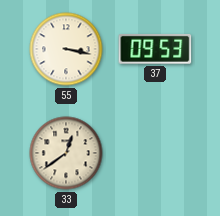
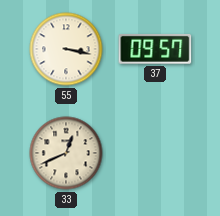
37: 09:53 -> 09:57 (155, 49)
33: 12:39 -> 12:41 (66, 153)
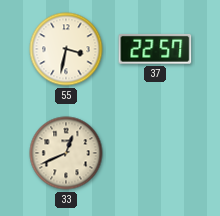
55: 3:17 -> 3:32 (66, 49)
37: 09:57 -> 22:57 (155, 49)
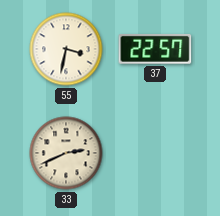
33: 12:41 -> 2:41 (66, 153)
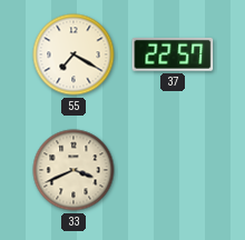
55: 3:32 -> 7:20 (73, 54)
33: 2:41 -> 3:41 (73, 170)
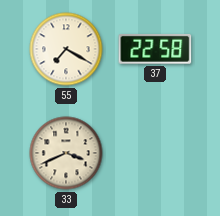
37: 22:57 -> 22:58 (155, 49)
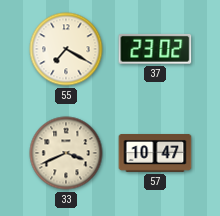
37: 22:58 -> 23:02 (155, 49)
57: none -> 10:47 (155, 154)
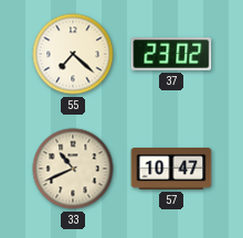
55: 7:20 -> 7:22 (73, 54)
33: 3:41 -> 10:41 (73, 169)
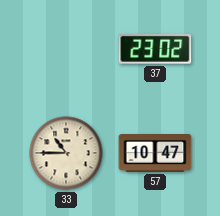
55: 7:22 -> none (73, 54)
33: 10:41 -> 10:45 (66, 153)
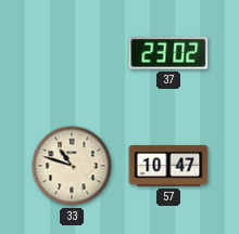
33: 10:45 -> 10:48 (72, 166)
